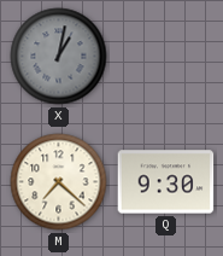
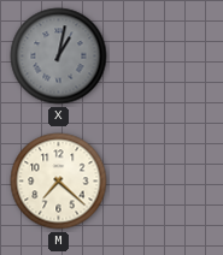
Q: 9:30 -> none (166, 182)
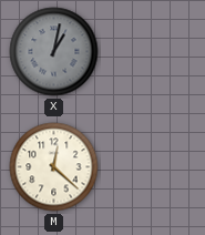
M: 7:22 -> 12:22 (54, 167)
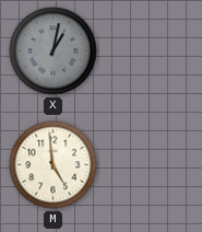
M: 12:22 -> 4:59 (54, 165)
